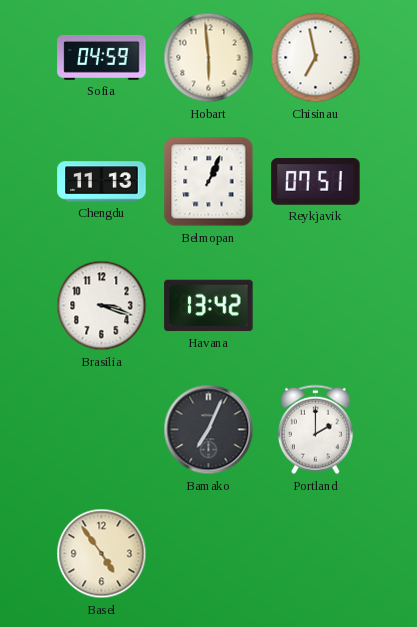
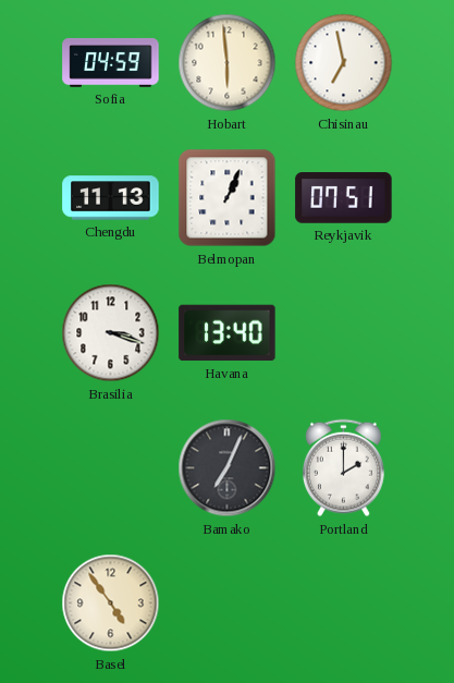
Havana: 13:42 -> 13:40 (228, 333)
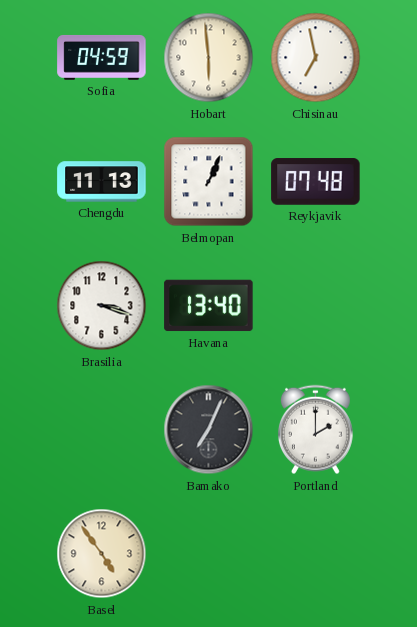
Reykjavik: 07:51 -> 07:48 (316, 182)
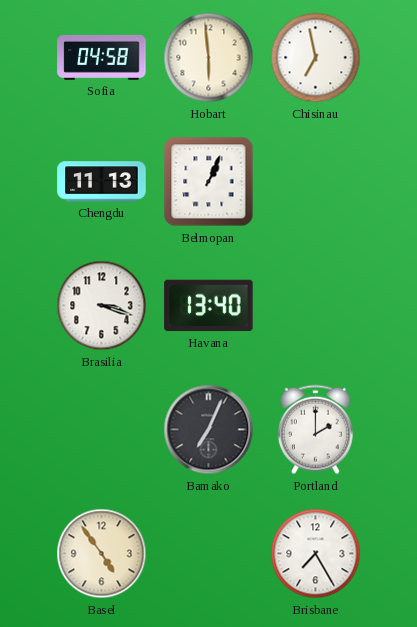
Sofia: 04:59 -> 04:58 (102, 58)
Reykjavik: 07:48 -> none (316, 182)
Brisbane: none -> 7:25 (316, 554)
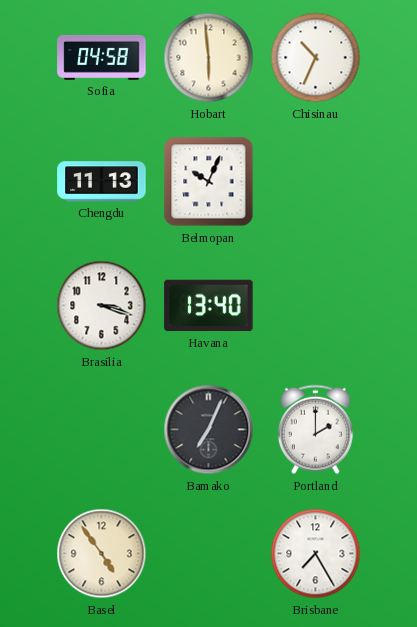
Chisinau: 6:58 -> 10:34 (316, 58)
Belmopan: 1:04 -> 10:04 (209, 182)
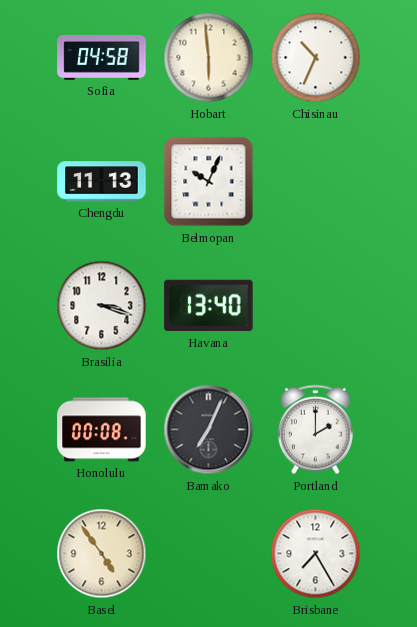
Honolulu: none -> 00:08 (102, 430)
